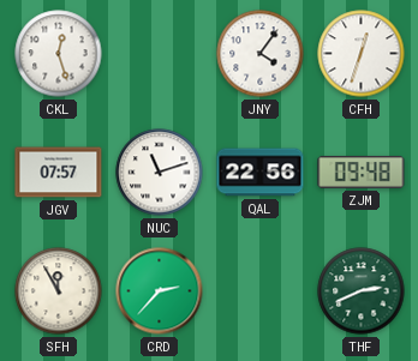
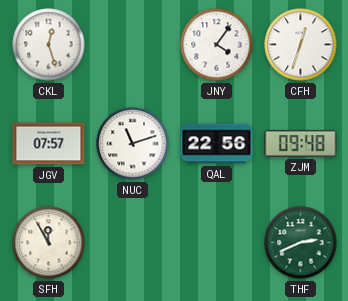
CRD: 2:37 -> none (160, 291)
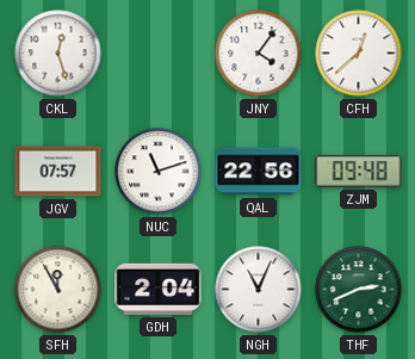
CFH: 12:33 -> 12:38 (359, 54)
GDH: none -> 2:04 (159, 289)
NGH: none -> 11:04 (259, 290)
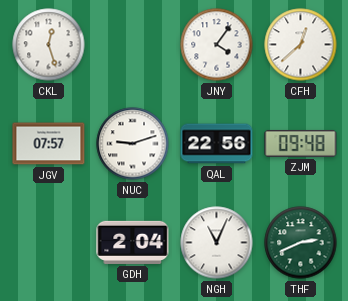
NUC: 11:12 -> 9:12 (133, 144)
SFH: 11:55 -> none (58, 290)
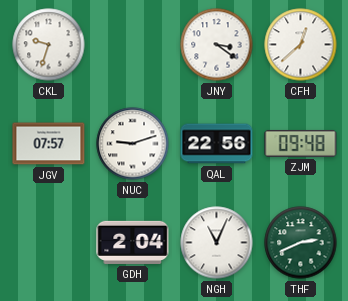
CKL: 12:27 -> 9:33 (49, 45)
JNY: 4:06 -> 3:21 (217, 45)
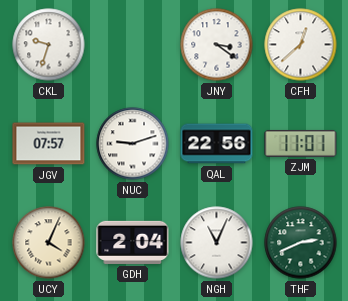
ZJM: 09:48 -> 11:01 (301, 143)
UCY: none -> 4:04 (49, 243)
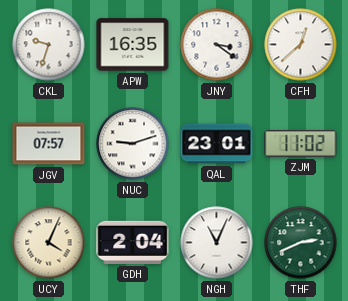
APW: none -> 16:35 (133, 45)
QAL: 22:56 -> 23:01 (217, 144)
ZJM: 11:01 -> 11:02 (301, 143)
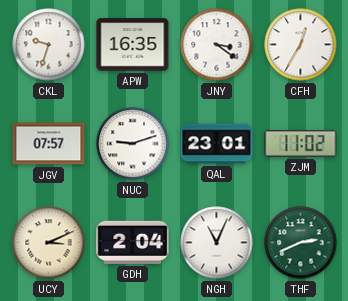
CFH: 12:38 -> 12:35 (301, 45)
UCY: 4:04 -> 3:11 (49, 243)
